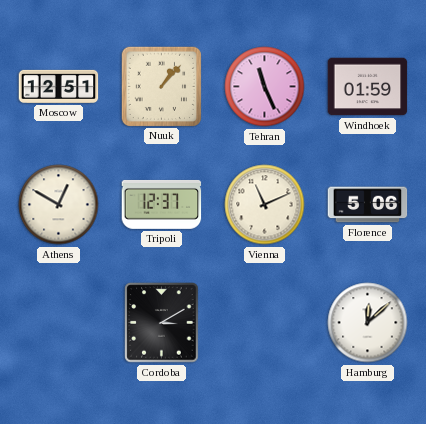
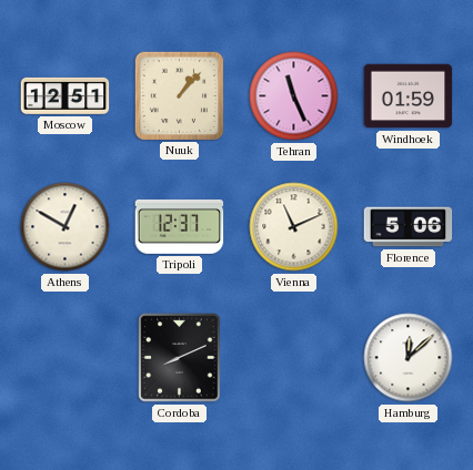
Cordoba: 3:10 -> 8:11 (180, 358)
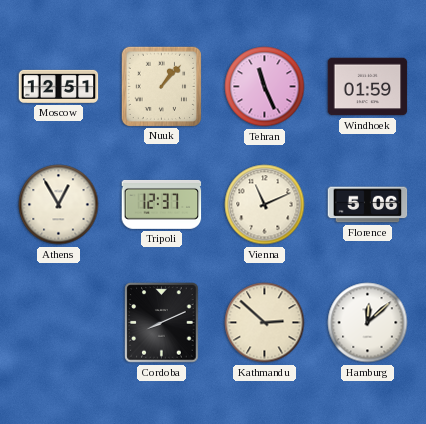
Athens: 12:50 -> 12:55 (59, 205)
Kathmandu: none -> 2:52 (265, 323)
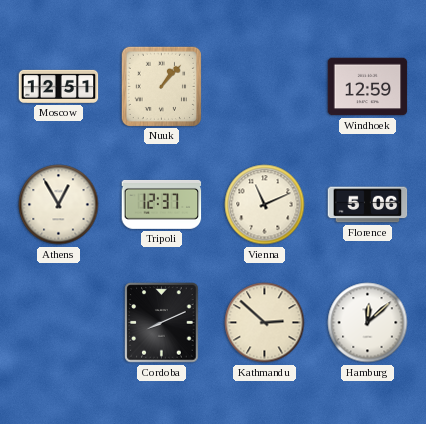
Tehran: 11:26 -> none (265, 87)
Windhoek: 01:59 -> 12:59 (368, 87)
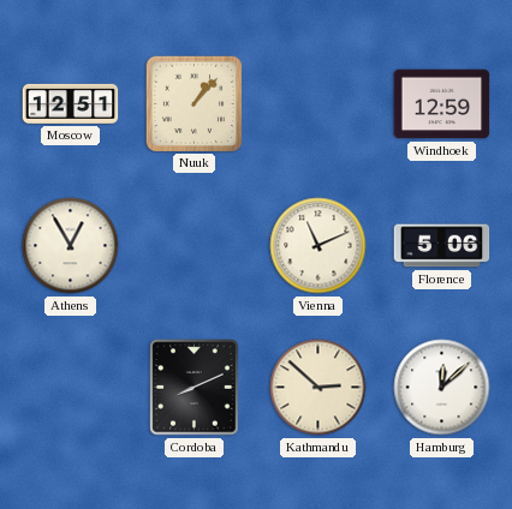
Tripoli: 12:37 -> none (162, 204)
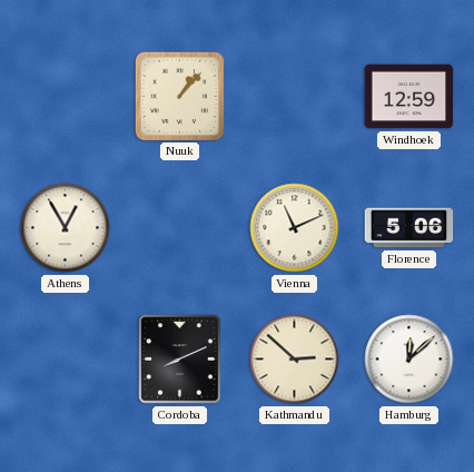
Moscow: 12:51 -> none (71, 103)
